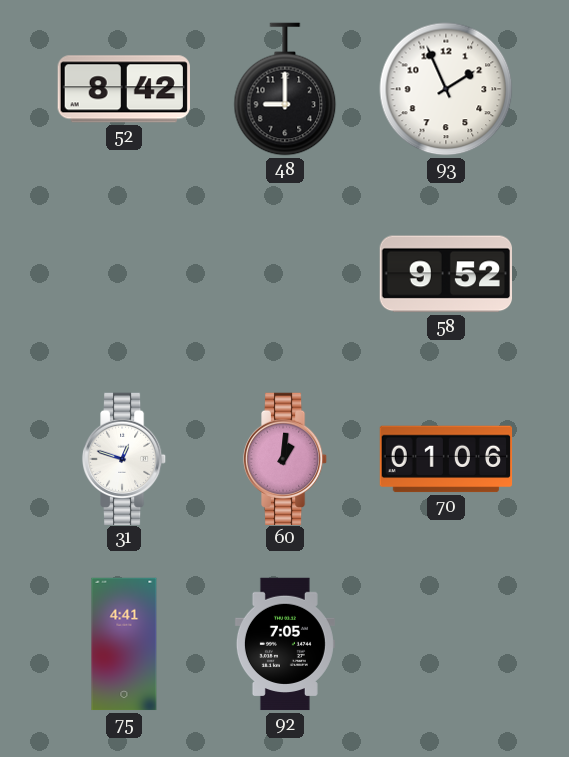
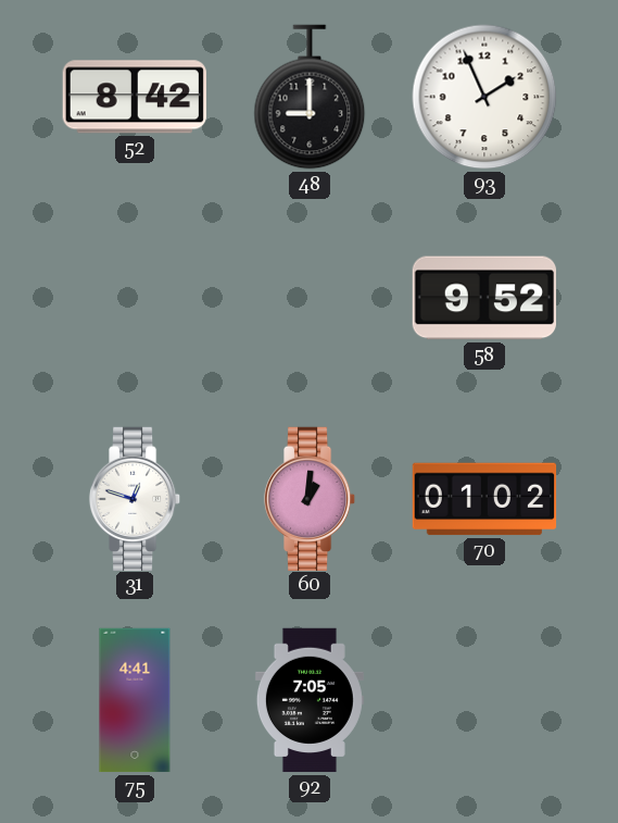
70: 01:06 -> 01:02 (484, 499)
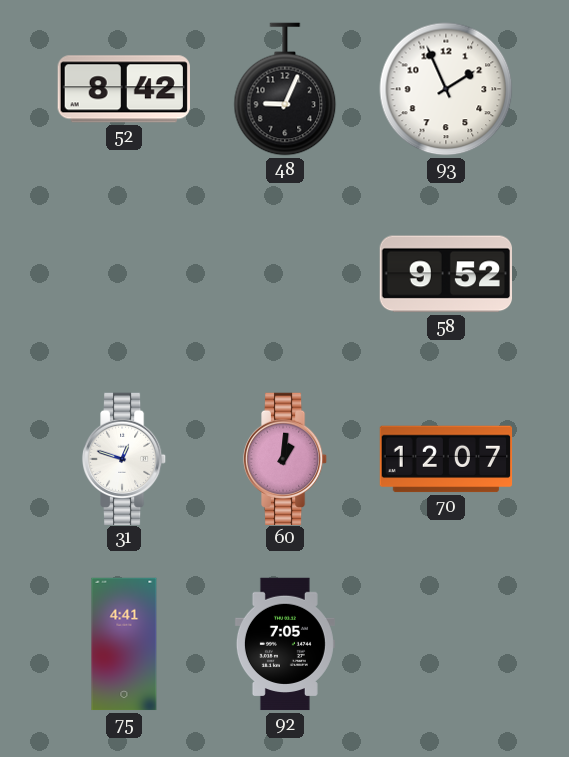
48: 9:00 -> 9:04 (285, 89)
70: 01:02 -> 12:07 (446, 459)
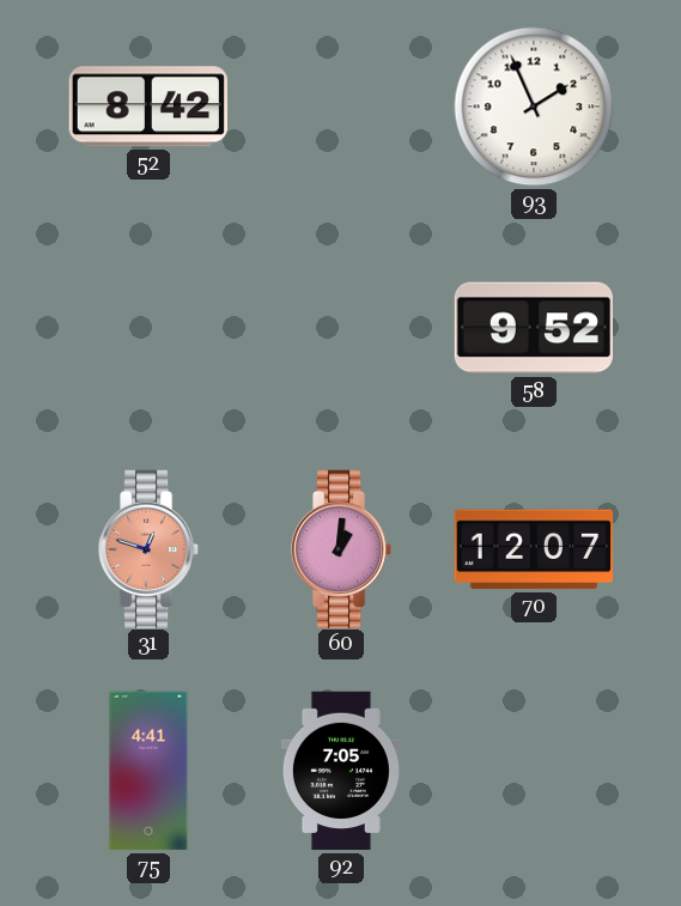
48: 9:04 -> none (285, 89)
31 dial: white -> salmon (148, 548)
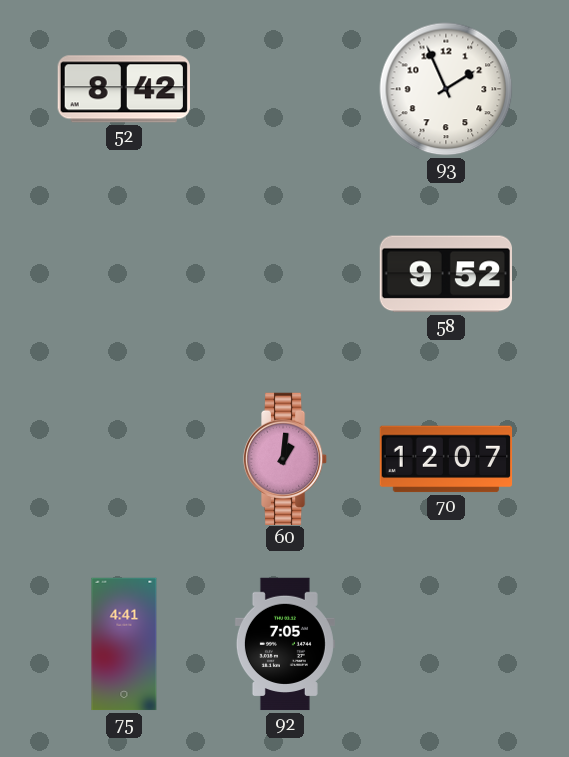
31: 12:48 -> none (148, 548)
